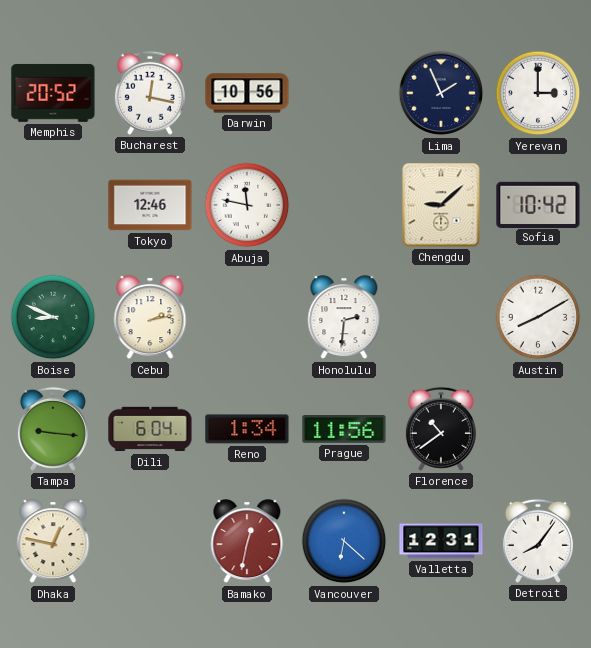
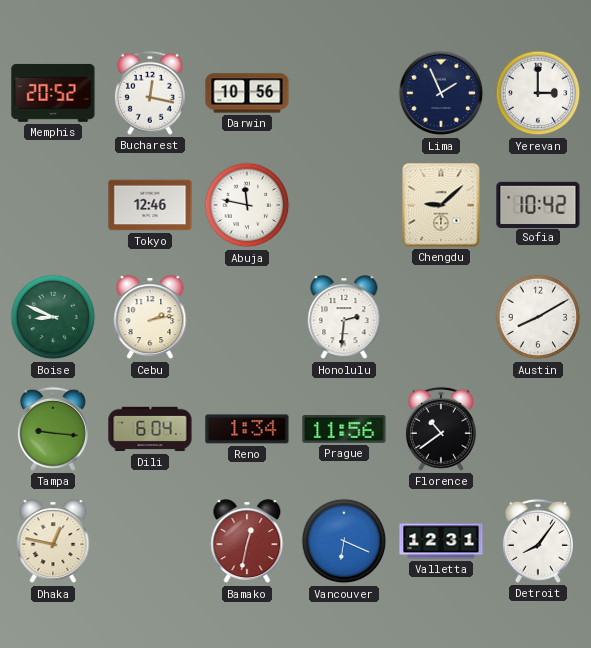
Vancouver: 6:22 -> 6:19 (344, 541)
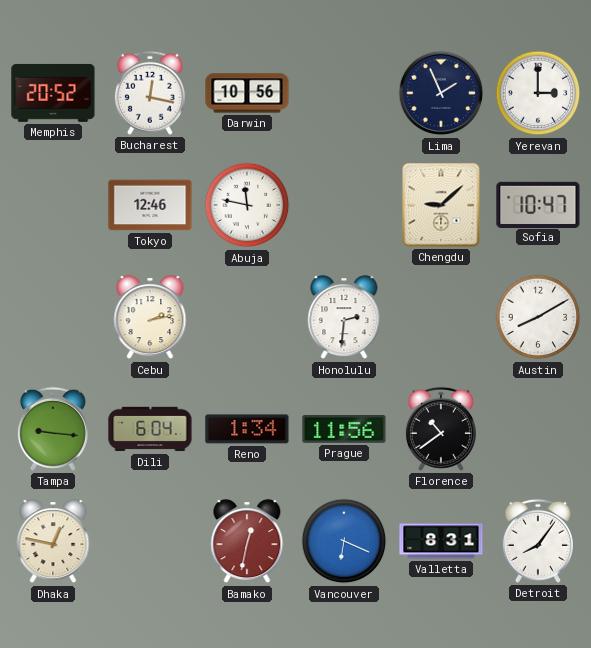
Sofia: 10:42 -> 10:47 (538, 204)
Boise: 8:49 -> none (53, 317)
Valletta: 12:31 -> 8:31 (441, 541)
